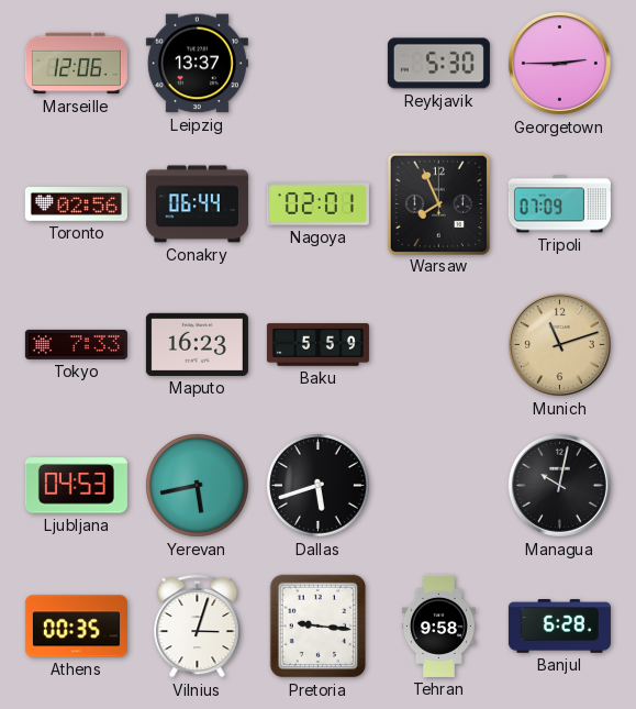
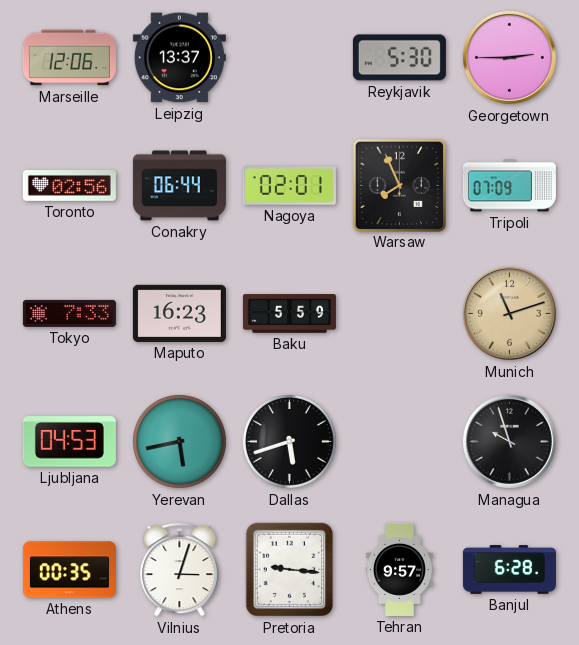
Managua: 10:02 -> 9:57 (509, 441)
Tehran: 9:58 -> 9:57 (399, 569)
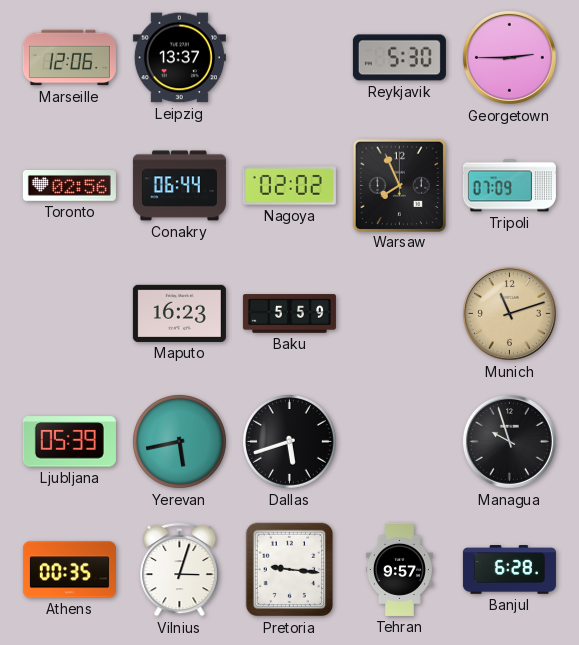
Nagoya: 02:01 -> 02:02 (289, 186)
Tokyo: 7:33 -> none (69, 313)
Ljubljana: 04:53 -> 05:39 (69, 442)
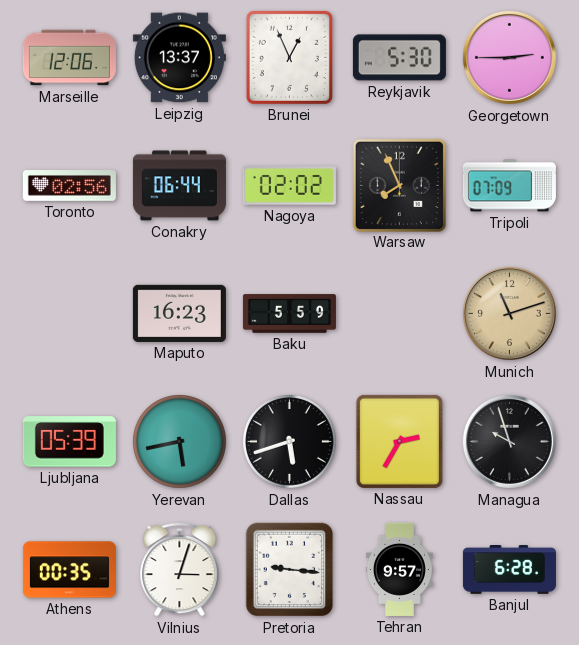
Brunei: none -> 12:56 (289, 57)
Nassau: none -> 2:35 (399, 441)
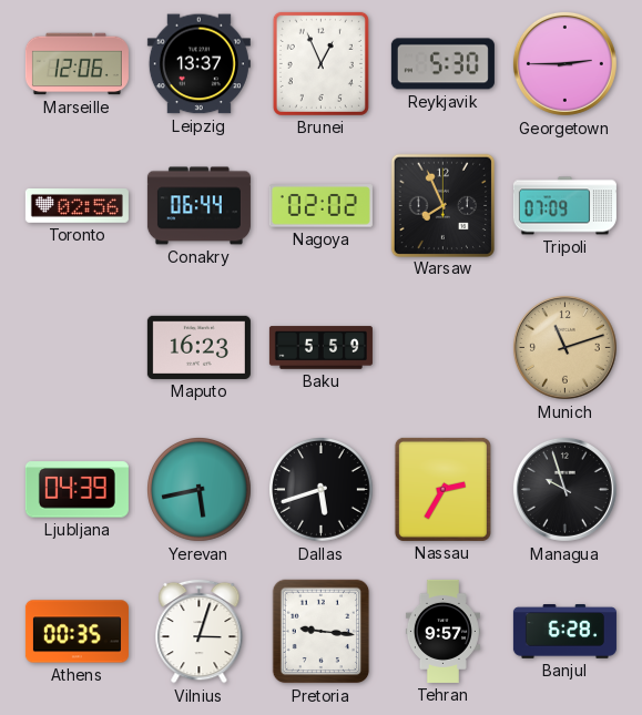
Ljubljana: 05:39 -> 04:39 (77, 490)
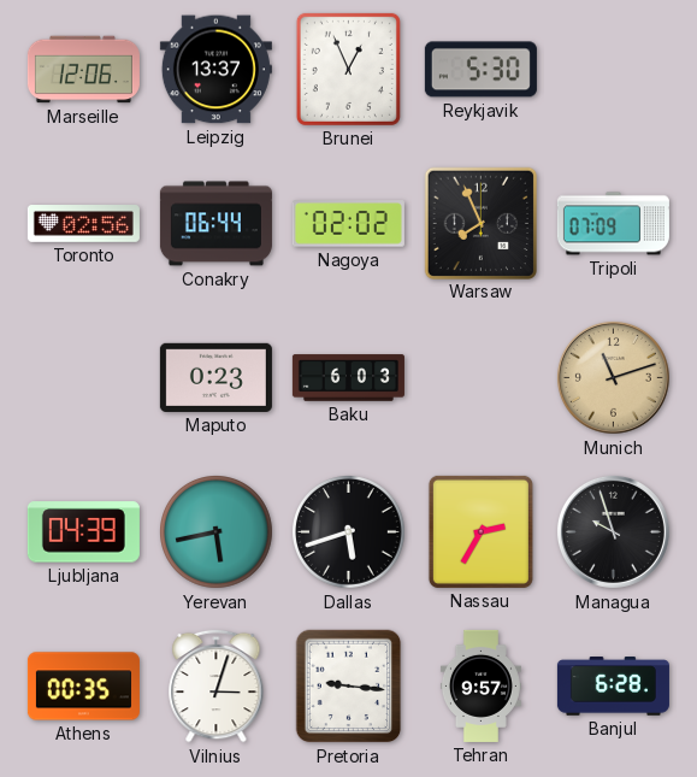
Georgetown: 2:45 -> none (564, 63)
Maputo: 16:23 -> 0:23 (215, 377)
Baku: 5:59 -> 6:03 (348, 378)
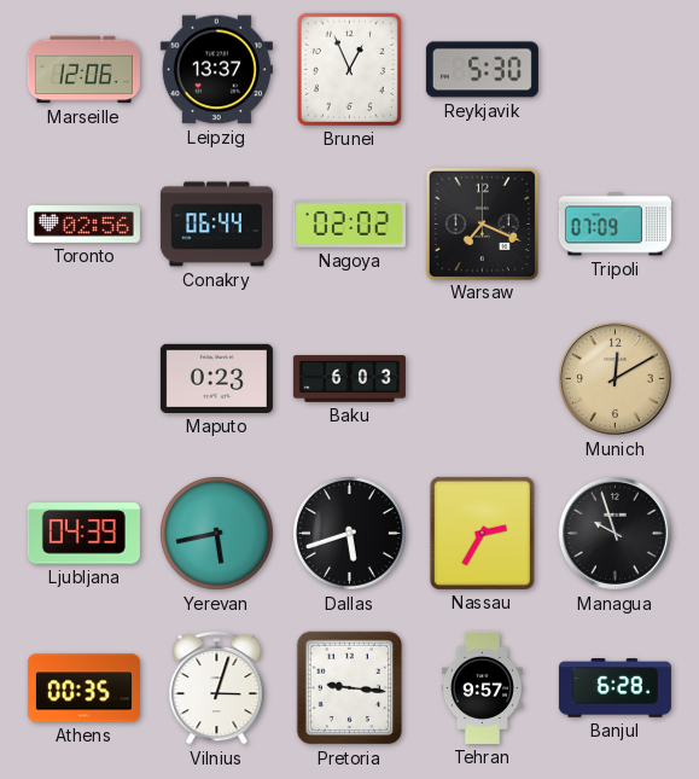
Warsaw: 7:56 -> 7:19 (482, 223)
Munich: 11:12 -> 12:10 (614, 378)
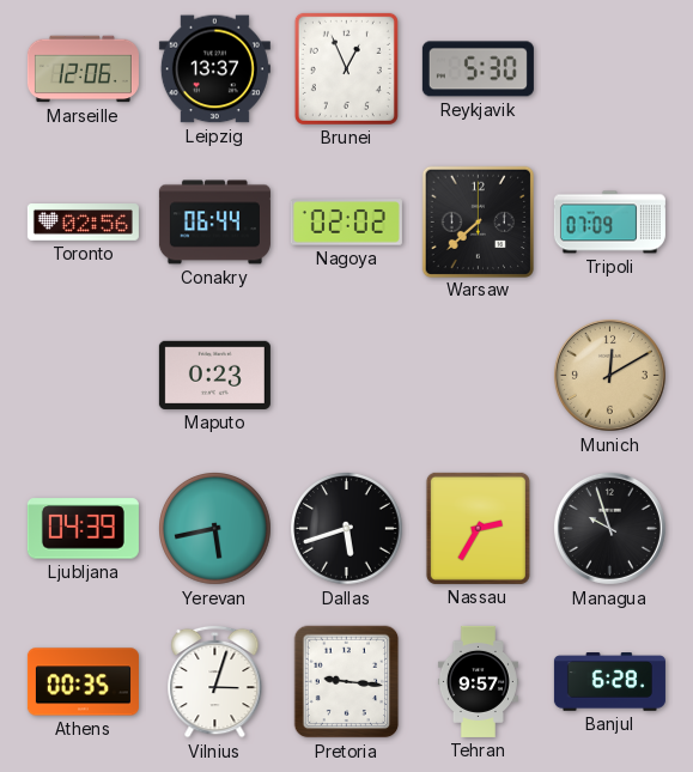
Warsaw: 7:19 -> 7:38 (478, 221)
Baku: 6:03 -> none (349, 379)
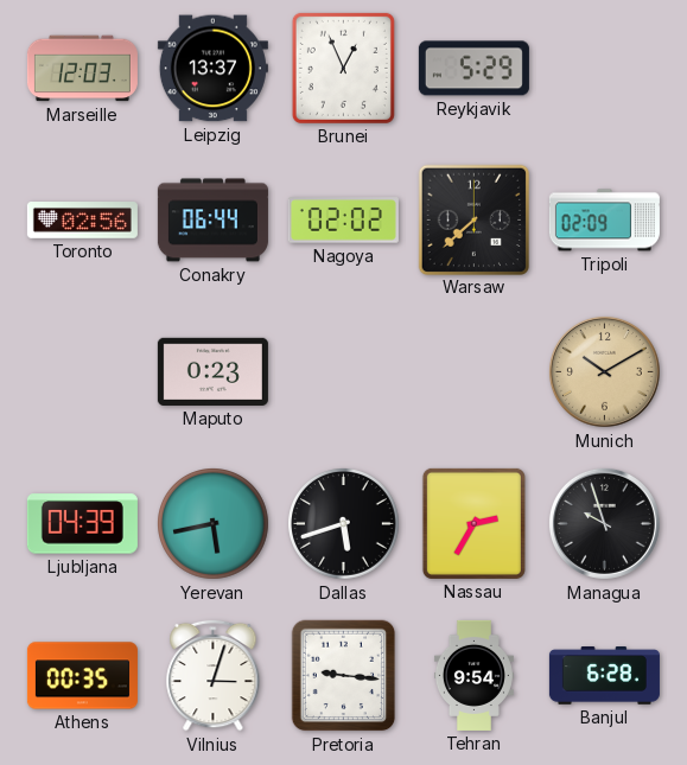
Marseille: 12:06 -> 12:03 (82, 69)
Reykjavik: 5:30 -> 5:29 (473, 69)
Tripoli: 07:09 -> 02:09 (604, 221)
Munich: 12:10 -> 10:10 (604, 371)
Tehran: 9:57 -> 9:54 (473, 675)
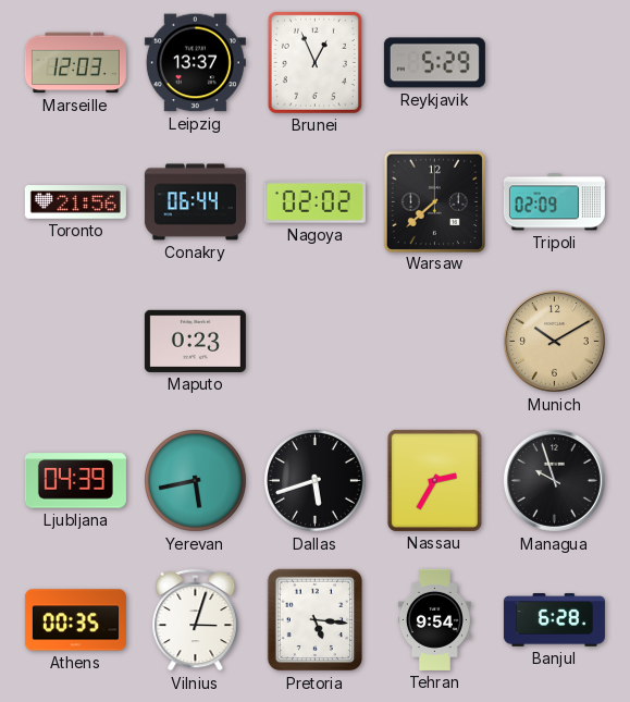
Toronto: 02:56 -> 21:56 (75, 202)
Pretoria: 9:16 -> 5:16 (316, 620)
